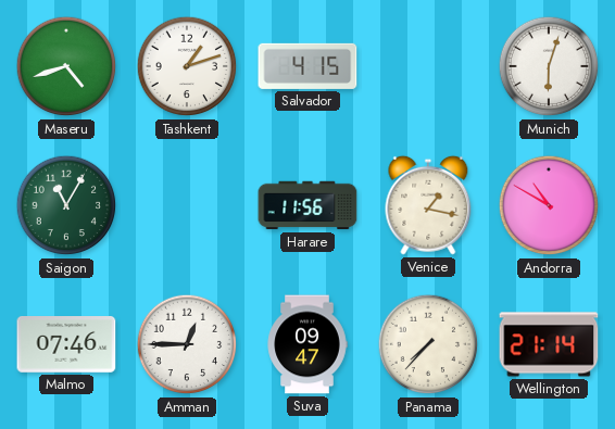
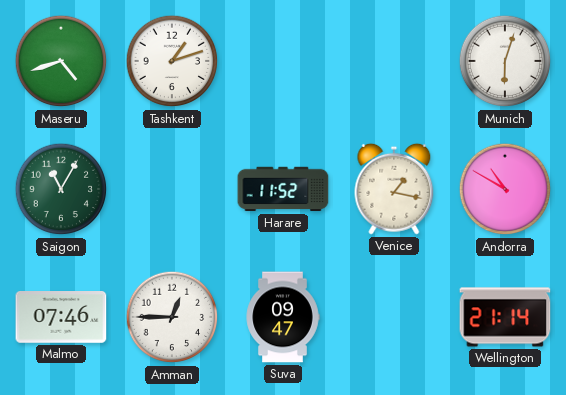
Salvador: 4:15 -> none (307, 66)
Harare: 11:56 -> 11:52 (283, 189)
Panama: 7:37 -> none (428, 344)
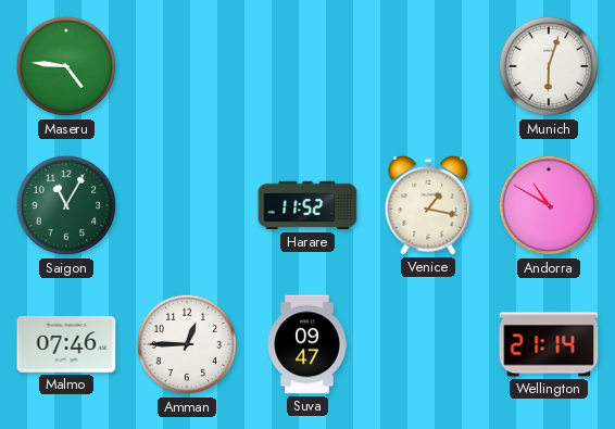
Maseru: 4:42 -> 4:46 (66, 66)
Tashkent: 1:12 -> none (172, 61)
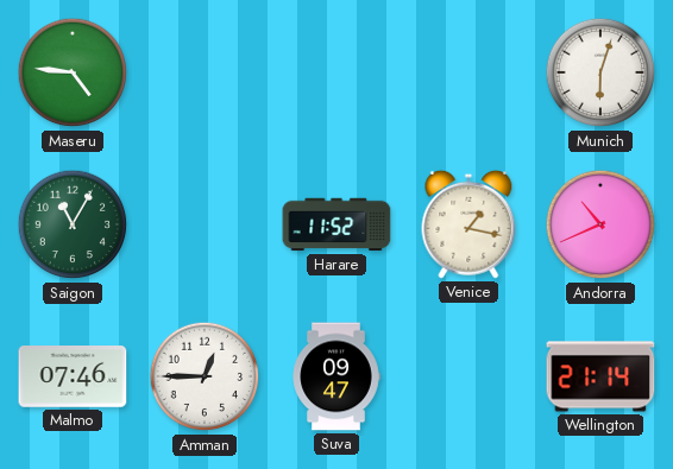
Andorra: 10:50 -> 10:41 (600, 224)
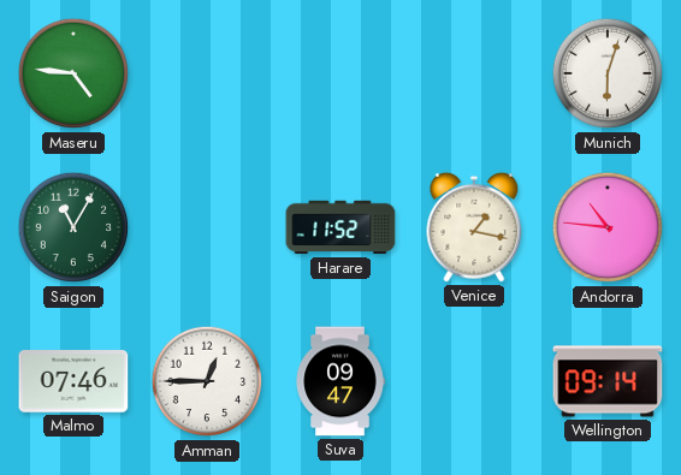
Andorra: 10:41 -> 10:46 (608, 227)
Wellington: 21:14 -> 09:14 (608, 381)
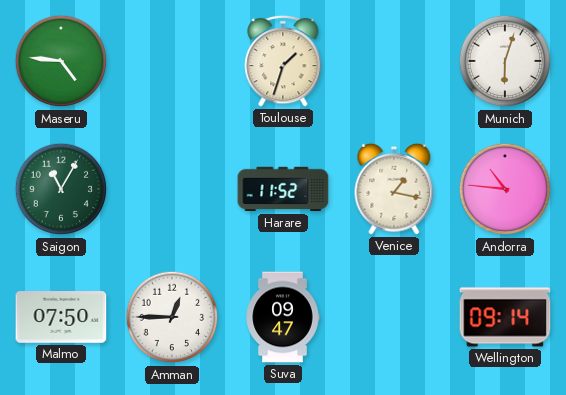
Toulouse: none -> 1:33 (283, 61)
Malmo: 07:46 -> 07:50 (61, 318)
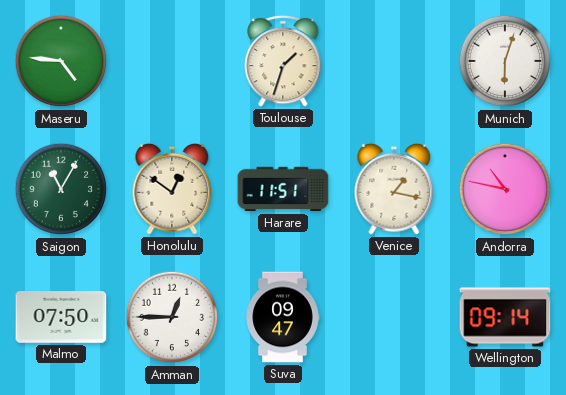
Honolulu: none -> 12:51 (172, 189)
Harare: 11:52 -> 11:51 (283, 189)
Andorra: 10:46 -> 10:47 (505, 189)
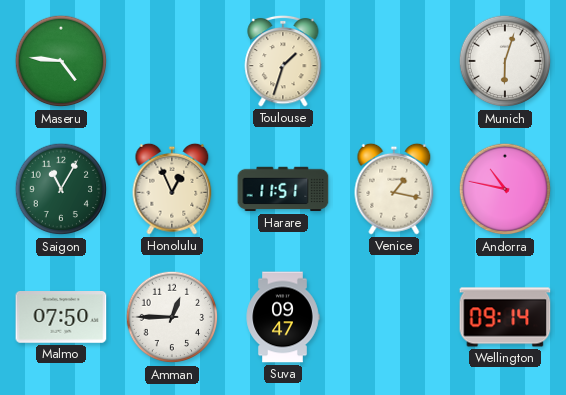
Honolulu: 12:51 -> 12:56 (172, 189)
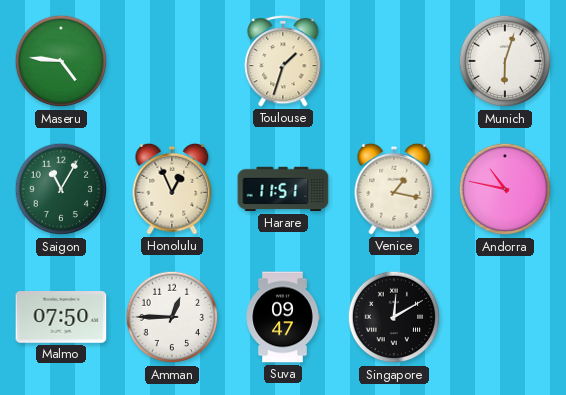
Singapore: none -> 12:10 (394, 317)
Wellington: 09:14 -> none (505, 317)
